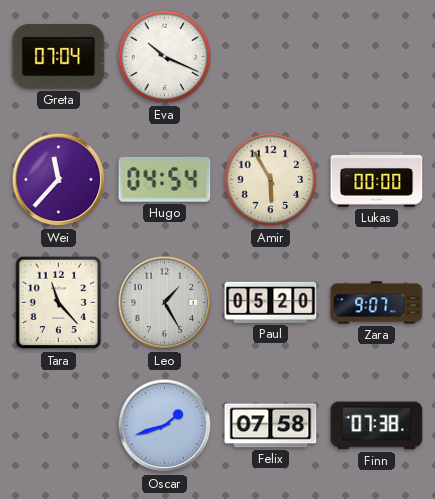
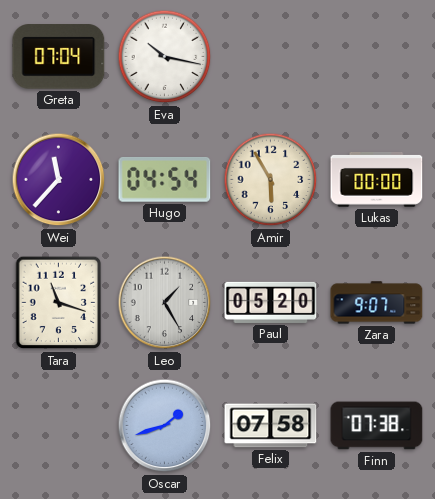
Eva: 10:19 -> 10:17 (165, 57)
Tara: 11:23 -> 11:18 (59, 303)
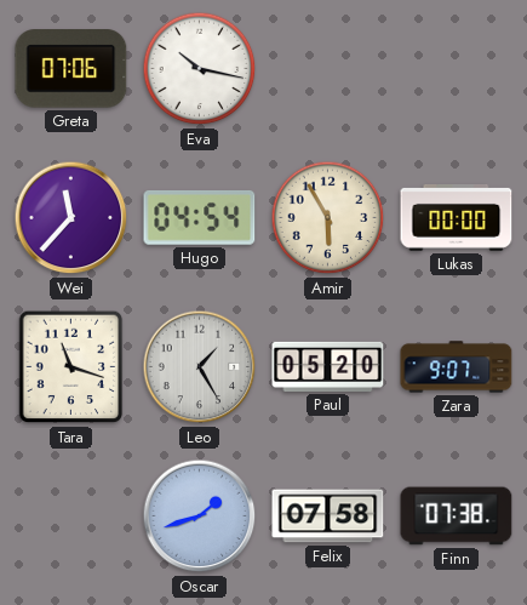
Greta: 07:04 -> 07:06 (71, 69)
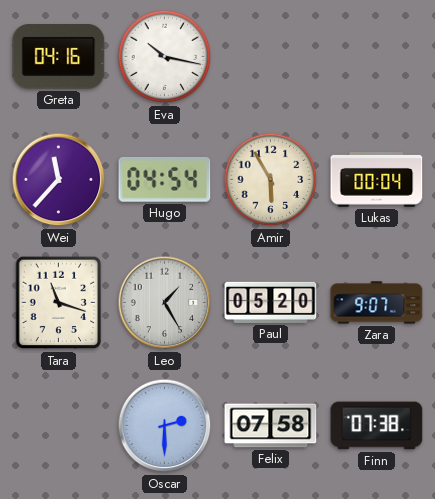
Greta: 07:06 -> 04:16 (59, 57)
Lukas: 00:00 -> 00:04 (377, 179)
Oscar: 1:42 -> 2:30 (165, 426)
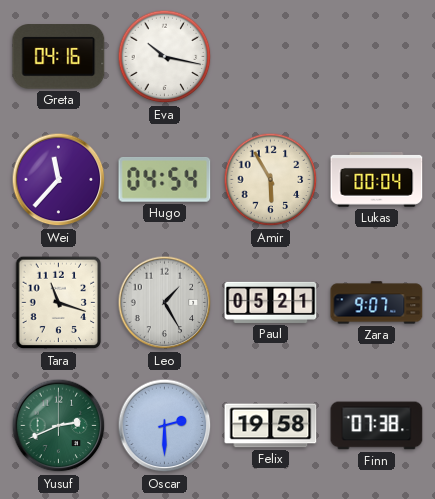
Paul: 05:20 -> 05:21 (271, 302)
Yusuf: none -> 2:41 (59, 426)
Felix: 07:58 -> 19:58 (271, 426)
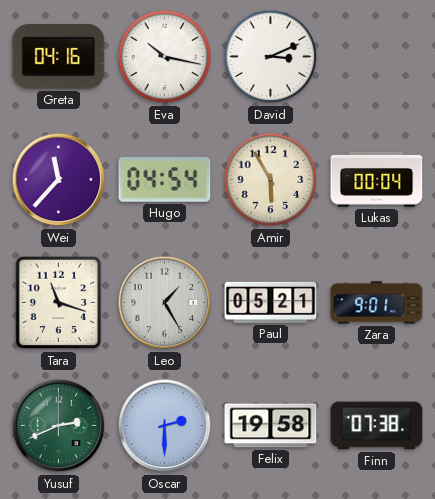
David: none -> 3:11 (271, 57)
Zara: 9:07 -> 9:01 (377, 303)
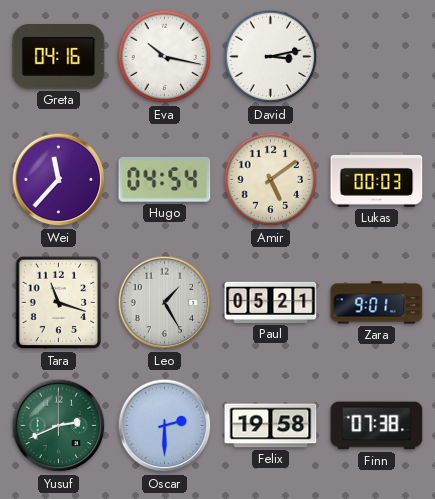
David: 3:11 -> 3:13 (271, 57)
Amir: 5:55 -> 5:09 (271, 180)
Lukas: 00:04 -> 00:03 (377, 179)
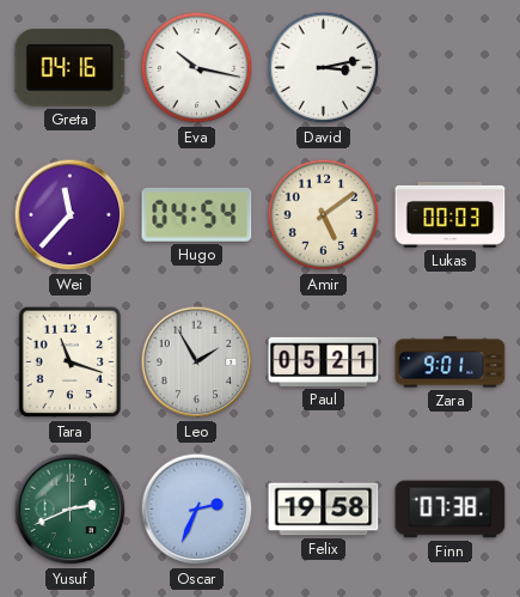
Leo: 1:25 -> 1:55 (197, 363)
Oscar: 2:30 -> 2:34 (197, 510)
